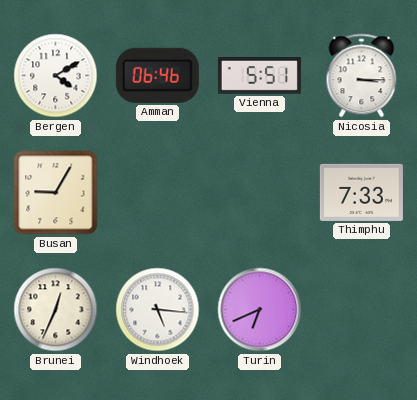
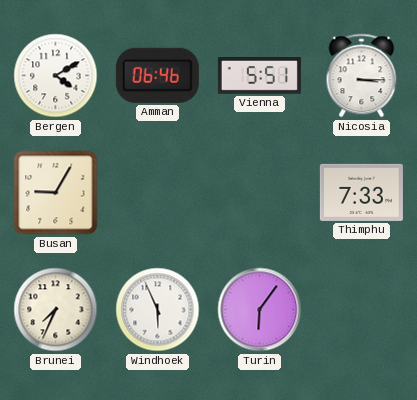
Brunei: 12:34 -> 7:34 (56, 310)
Windhoek: 5:16 -> 5:56 (158, 310)
Turin: 6:41 -> 6:06 (260, 310)
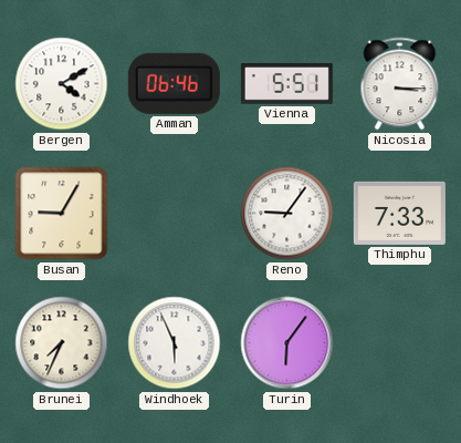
Reno: none -> 9:06 (287, 214)
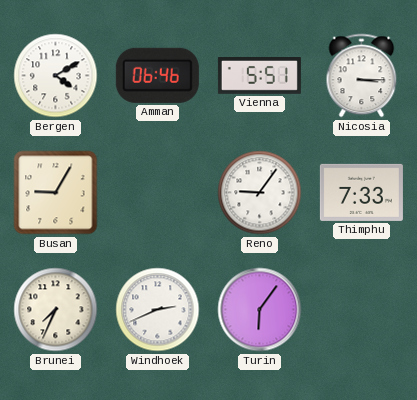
Windhoek: 5:56 -> 2:41 (158, 310)
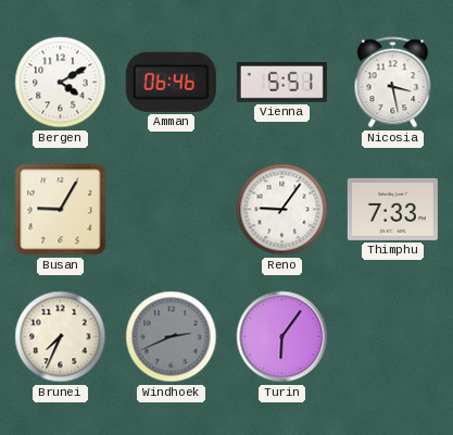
Nicosia: 3:15 -> 3:28 (393, 83)
Windhoek dial: white -> grey (172, 337)
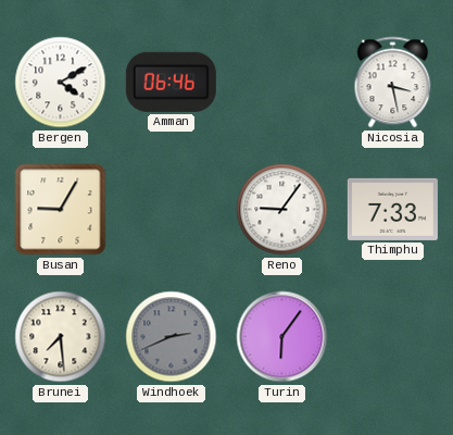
Vienna: 5:51 -> none (281, 83)
Brunei: 7:34 -> 7:29 (61, 337)
